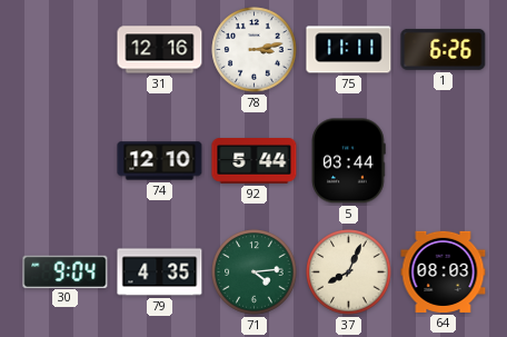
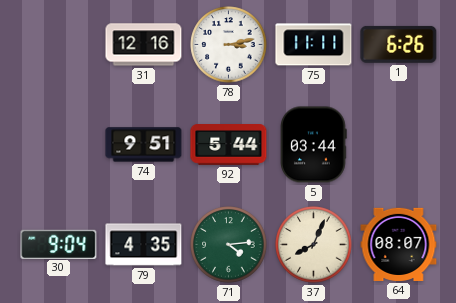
74: 12:10 -> 9:51 (144, 145)
64: 08:03 -> 08:07 (399, 244)
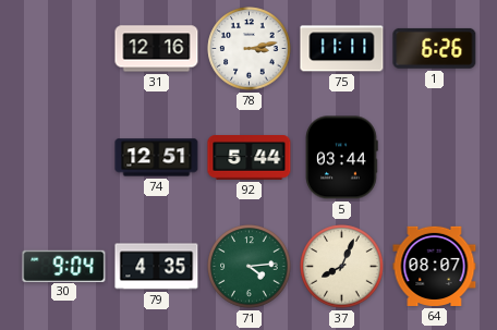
74: 9:51 -> 12:51 (157, 158)
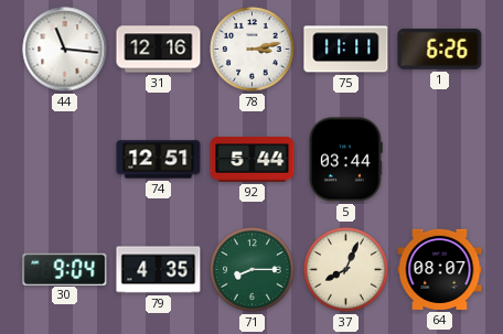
44: none -> 11:16 (65, 50)
71: 4:14 -> 8:15 (253, 270)
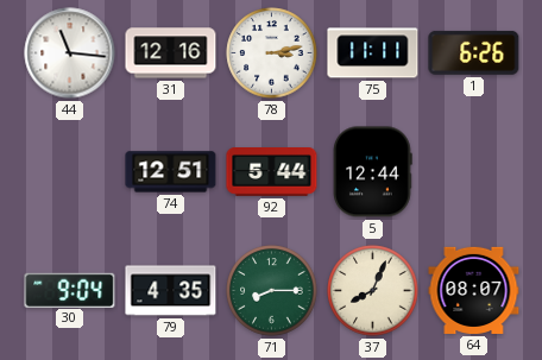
5: 03:44 -> 12:44 (373, 172)
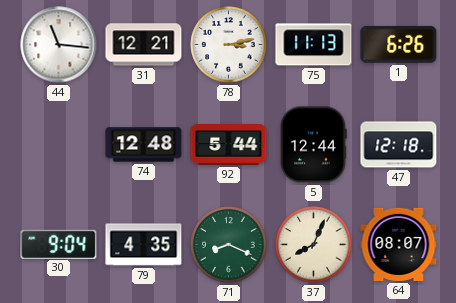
31: 12:16 -> 12:21 (144, 45)
75: 11:11 -> 11:13 (314, 45)
74: 12:51 -> 12:48 (144, 145)
47: none -> 12:18 (399, 145)
71: 8:15 -> 8:19 (229, 245)
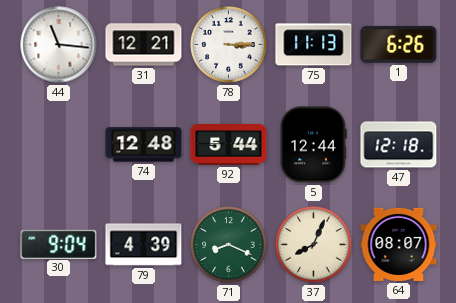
78: 3:13 -> 3:15 (229, 45)
79: 4:35 -> 4:39 (144, 245)
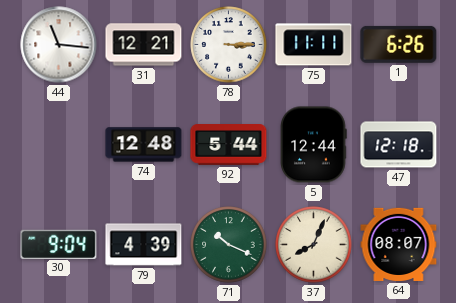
75: 11:13 -> 11:11 (314, 45)
71: 8:19 -> 10:19 (229, 245)
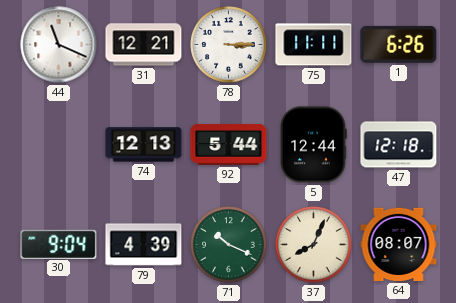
44: 11:16 -> 11:19 (59, 45)
74: 12:48 -> 12:13 (144, 145)
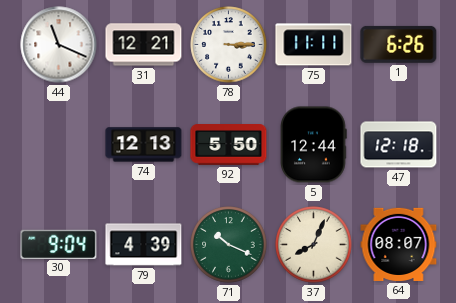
92: 5:44 -> 5:50 (229, 145)
